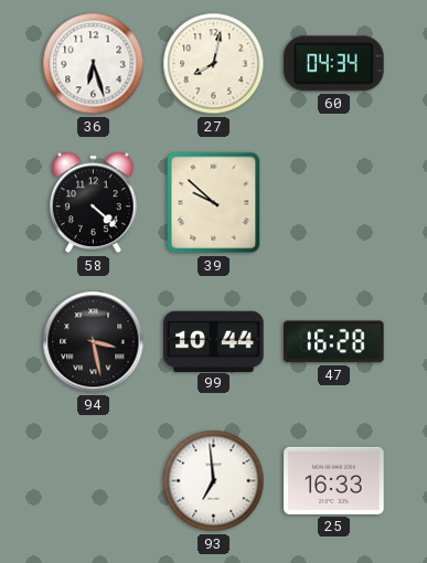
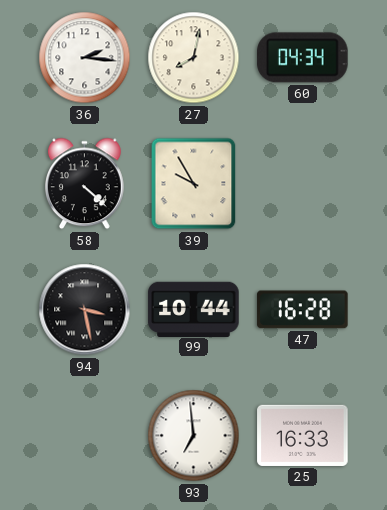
36: 6:27 -> 2:16 (85, 58)
39: 9:52 -> 9:55 (194, 184)
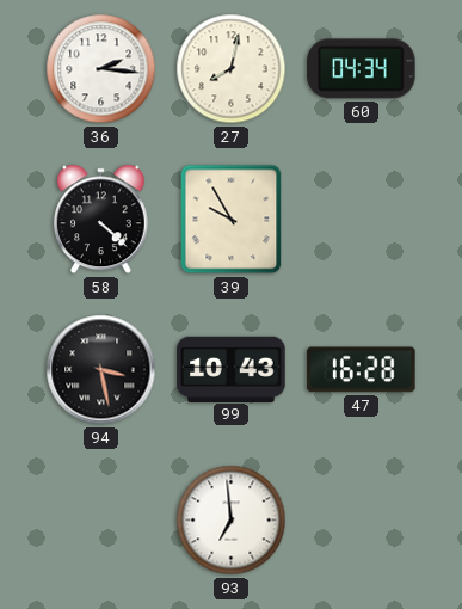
99: 10:44 -> 10:43 (232, 369)
25: 16:33 -> none (303, 435)
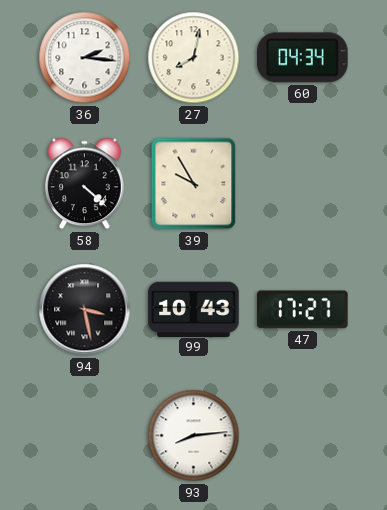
47: 16:28 -> 17:27 (303, 310)
93: 6:59 -> 8:14 (194, 436)
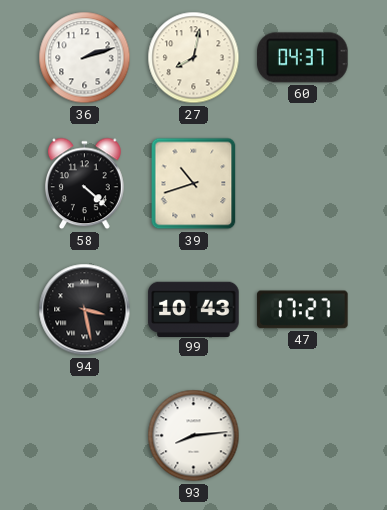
36: 2:16 -> 2:12 (85, 58)
60: 04:34 -> 04:37 (303, 58)
39: 9:55 -> 10:42 (194, 184)
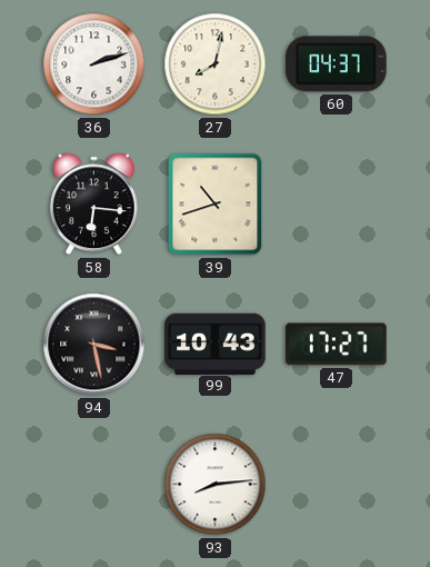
58: 4:22 -> 6:16 (94, 205)
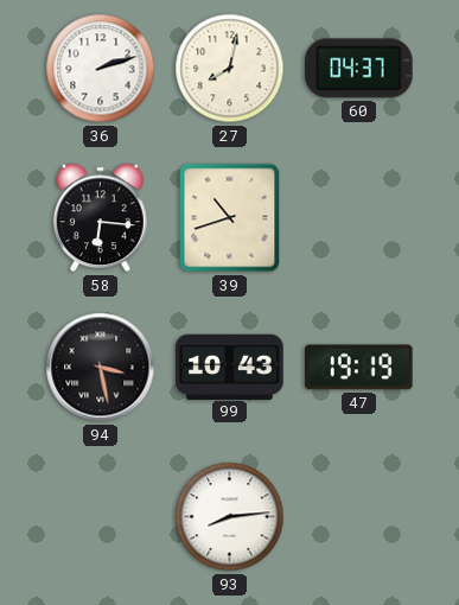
47: 17:27 -> 19:19 (359, 368)
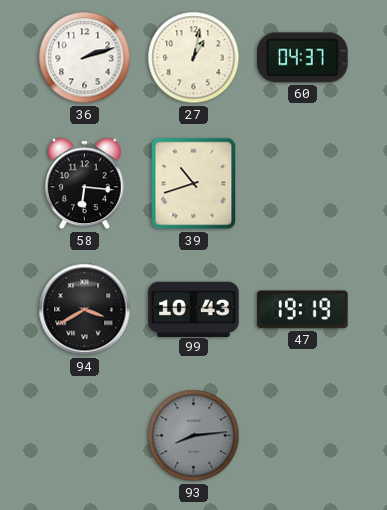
27: 8:02 -> 1:02 (194, 58)
94: 3:28 -> 3:40 (85, 310)
93 dial: white -> grey (194, 436)
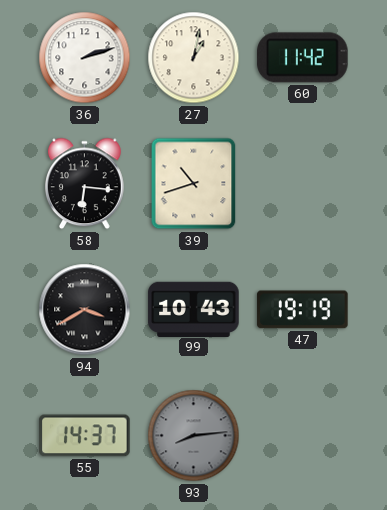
60: 04:37 -> 11:42 (303, 58)
55: none -> 14:37 (85, 436)
